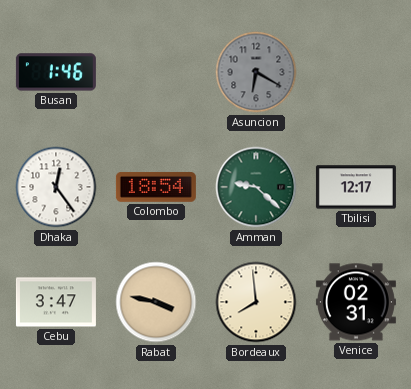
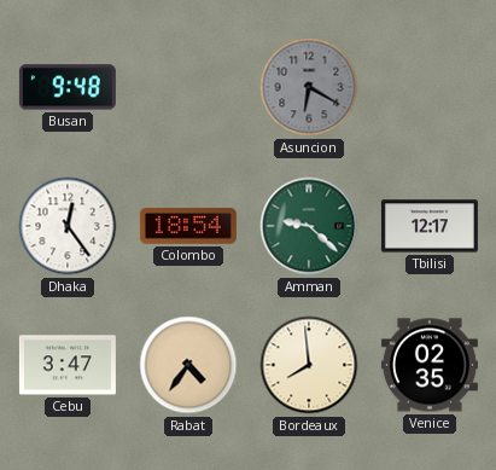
Busan: 1:46 -> 9:48 (68, 87)
Rabat: 3:47 -> 4:36 (188, 365)
Venice: 02:31 -> 02:35 (430, 365)
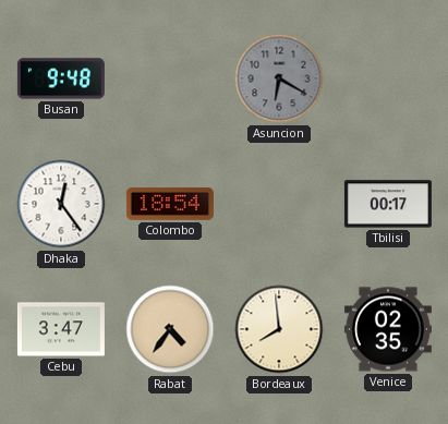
Amman: 9:22 -> none (309, 226)
Tbilisi: 12:17 -> 00:17 (388, 204)
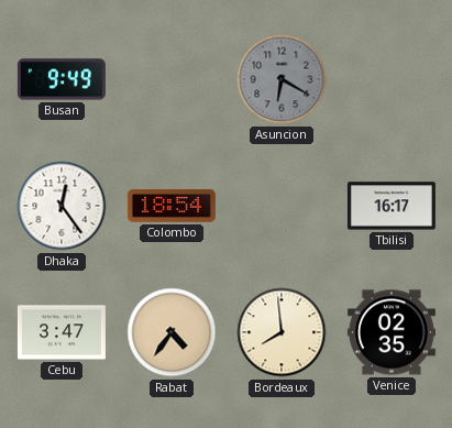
Busan: 9:48 -> 9:49 (62, 79)
Tbilisi: 00:17 -> 16:17 (392, 206)
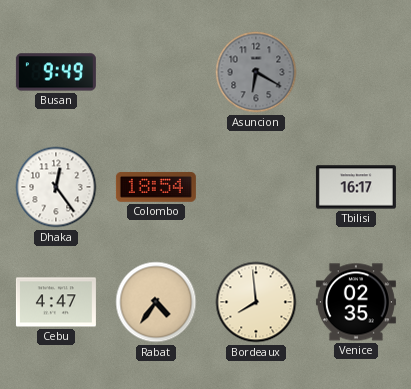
Cebu: 3:47 -> 4:47 (56, 302)
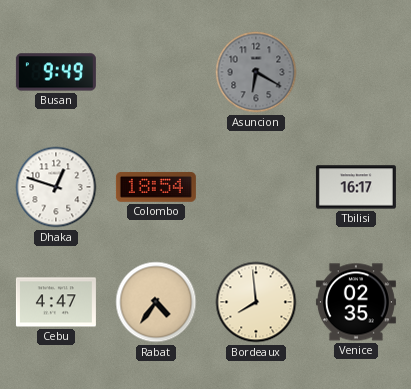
Dhaka: 12:24 -> 12:48 (56, 187)
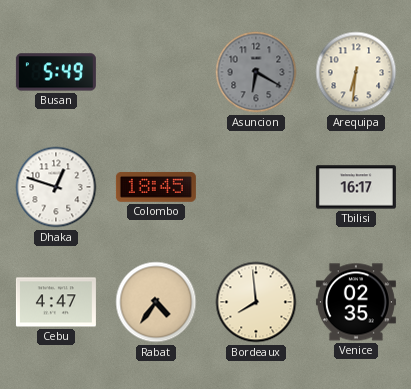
Busan: 9:49 -> 5:49 (56, 72)
Arequipa: none -> 6:31 (356, 72)
Colombo: 18:54 -> 18:45 (156, 187)
